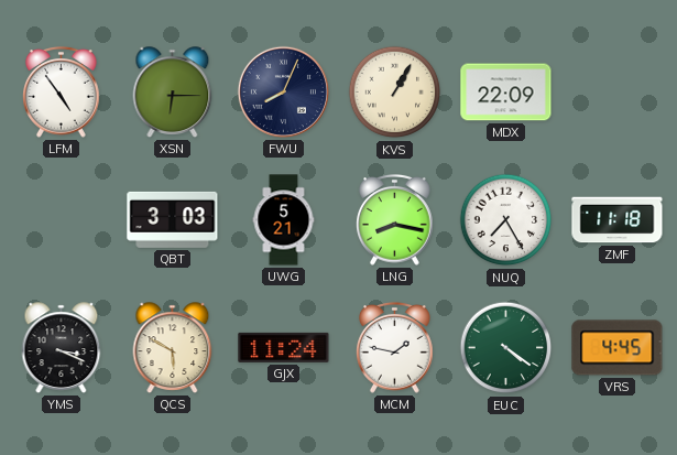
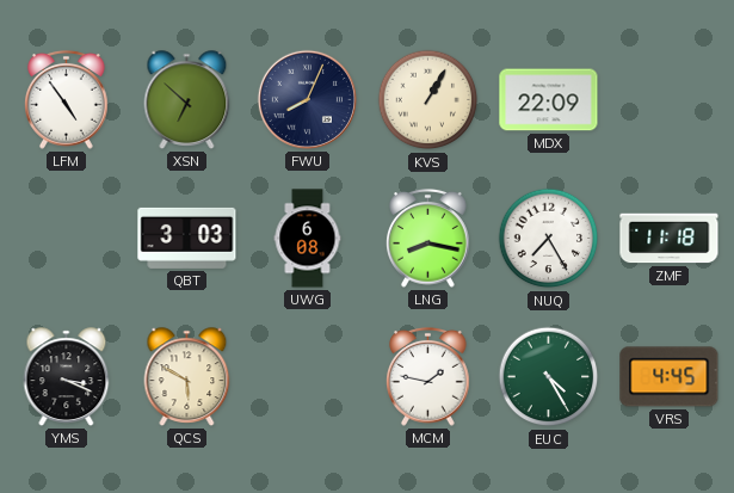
XSN: 6:15 -> 6:52 (187, 100)
UWG: 5:21 -> 6:08 (308, 239)
GJX: 11:24 -> none (284, 347)
EUC: 4:21 -> 4:25 (549, 377)
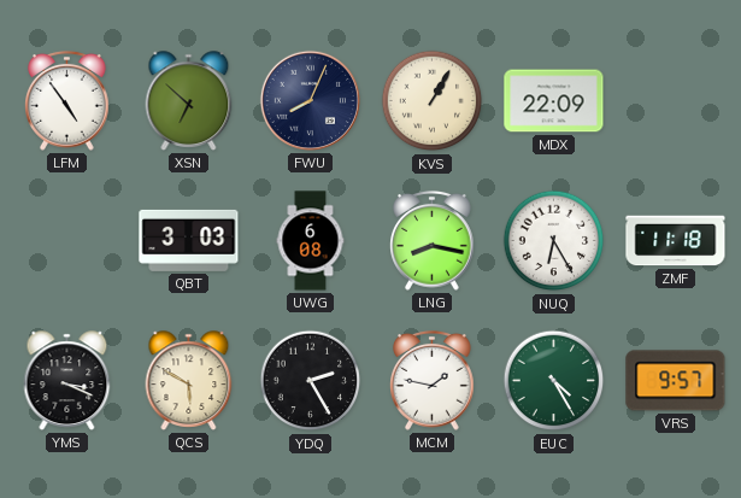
NUQ: 7:25 -> 6:25 (554, 241)
YDQ: none -> 2:25 (311, 381)
VRS: 4:45 -> 9:57 (676, 381)
